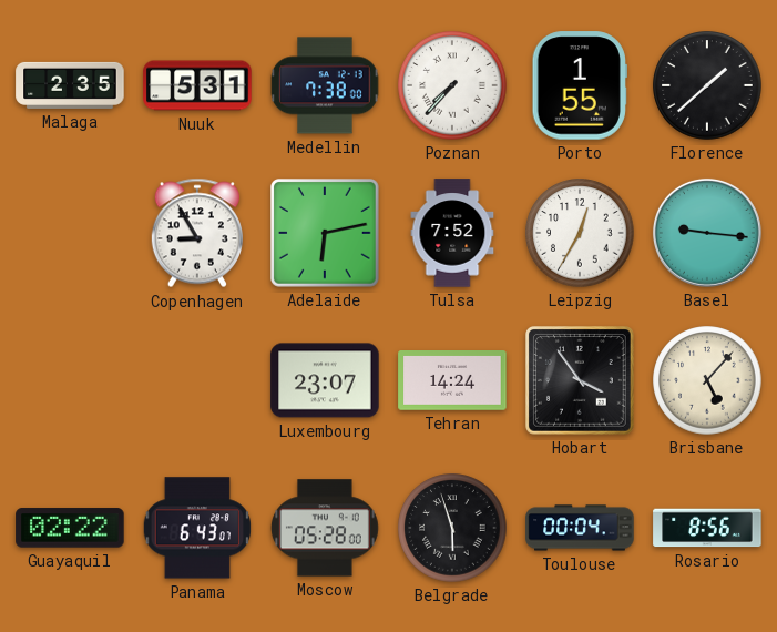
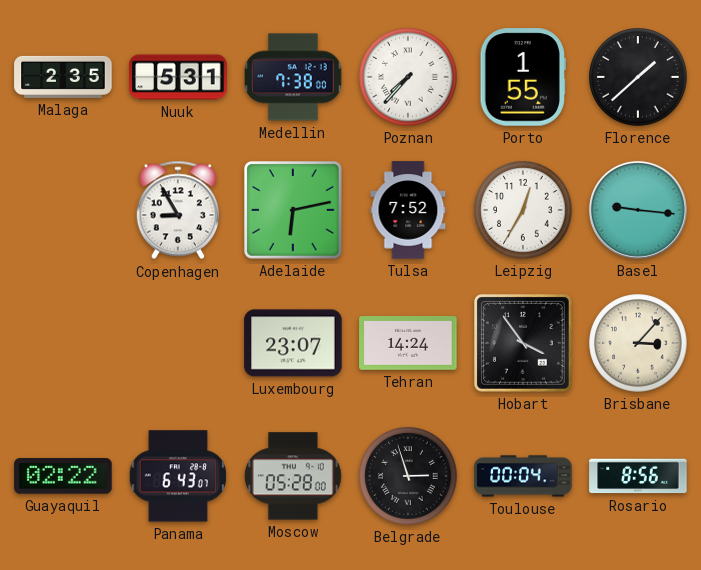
Brisbane: 5:07 -> 3:07 (638, 343)
Belgrade: 5:57 -> 2:57 (408, 476)
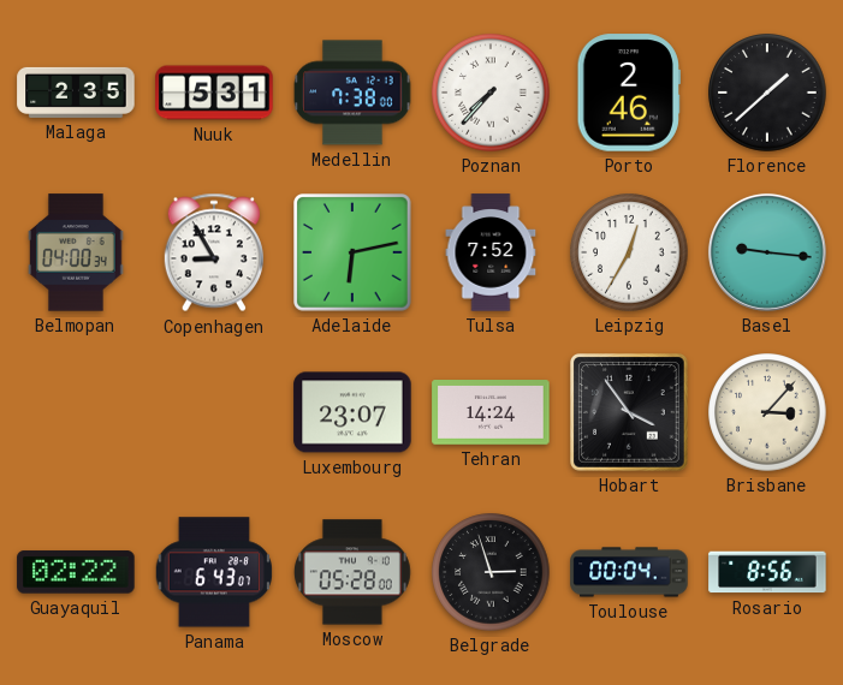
Porto: 1:55 -> 2:46 (629, 93)
Belmopan: none -> 04:00 (77, 252)
